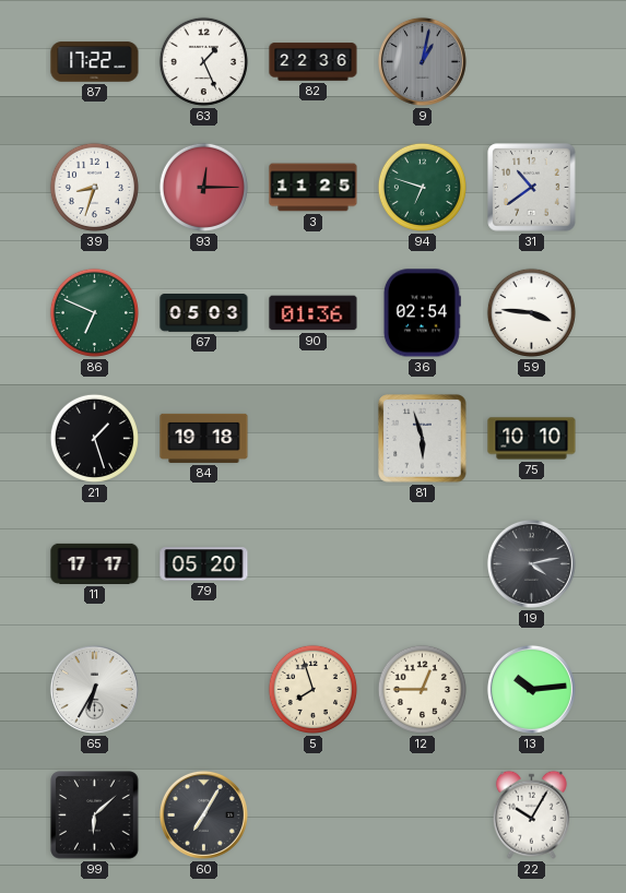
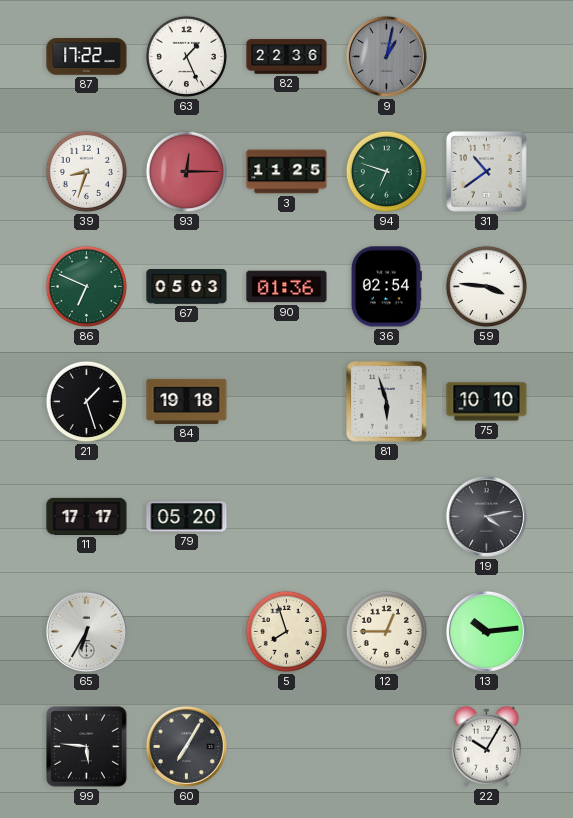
99: 6:08 -> 5:46 (87, 747)
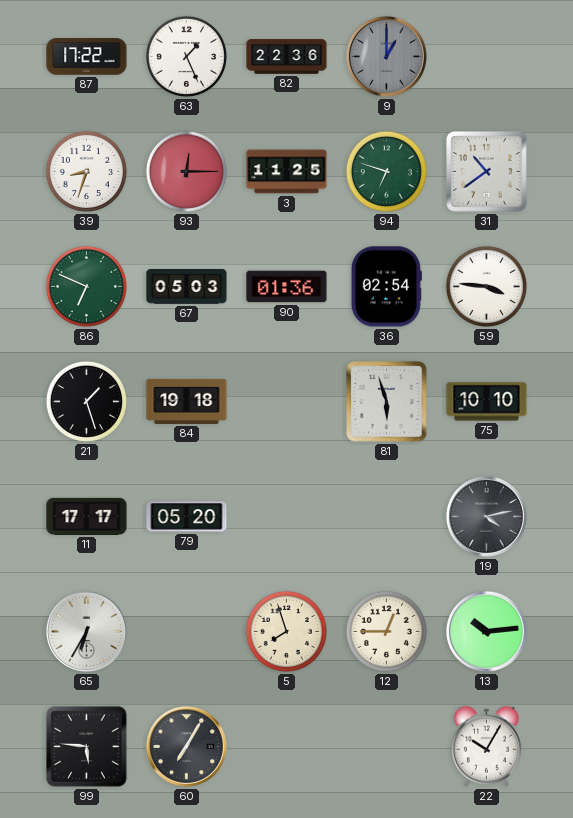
9: 1:02 -> 1:00 (386, 56)
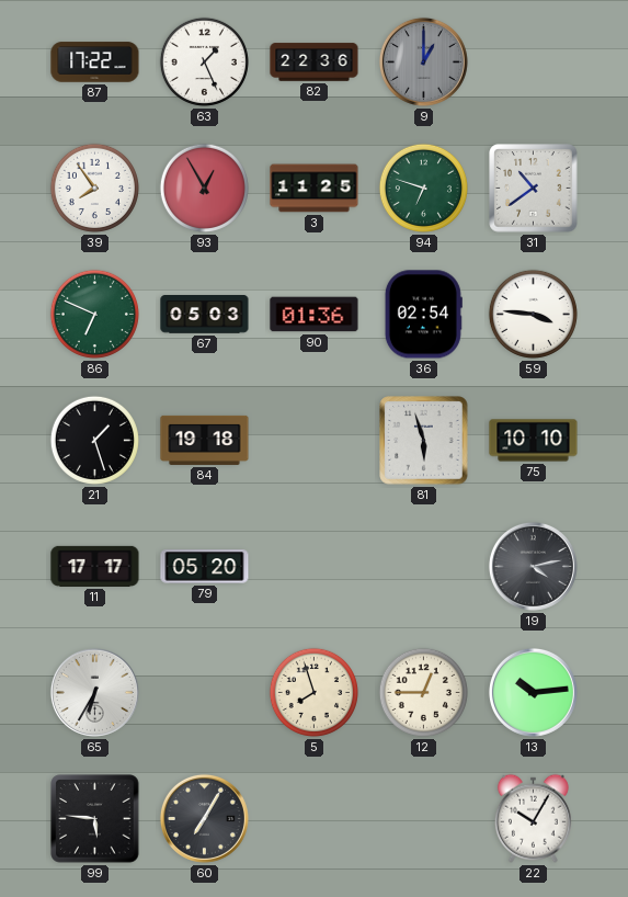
39: 8:33 -> 7:54 (94, 188)
93: 12:15 -> 12:55 (204, 188)
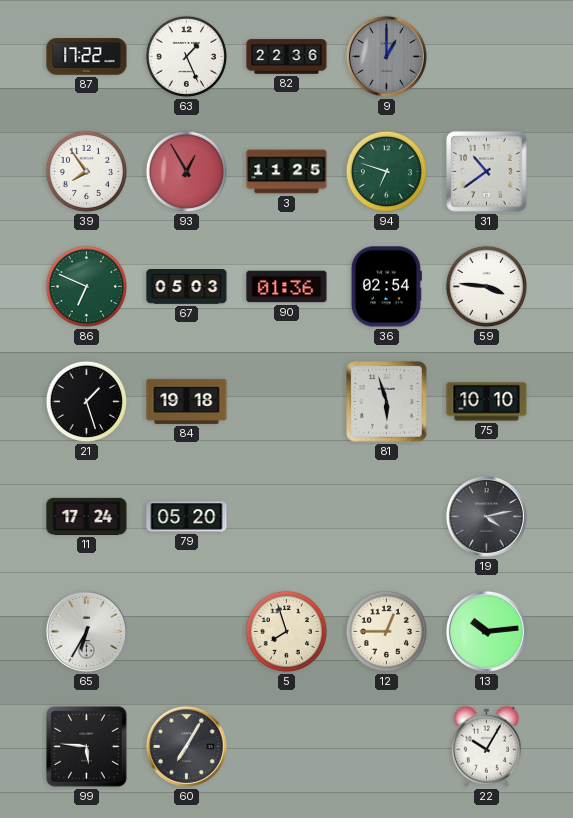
11: 17:17 -> 17:24 (87, 516)
